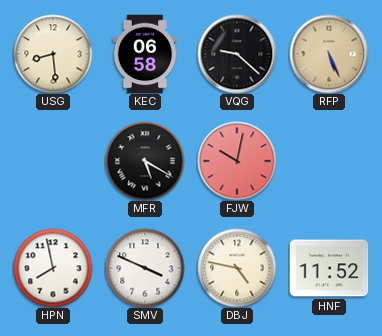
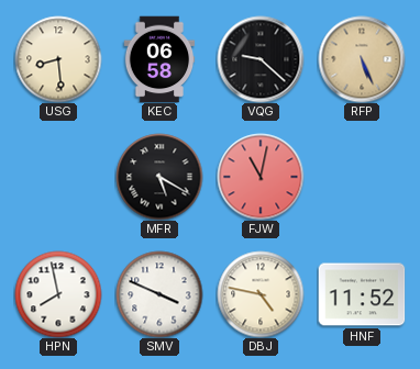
FJW: 10:02 -> 11:02 (261, 177)
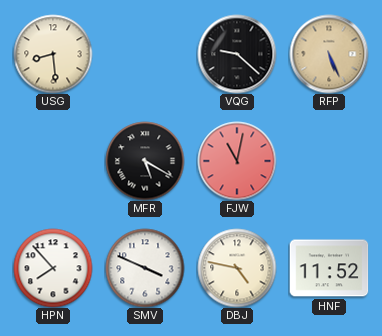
KEC: 06:58 -> none (159, 59)
HPN: 7:58 -> 7:53 (53, 268)
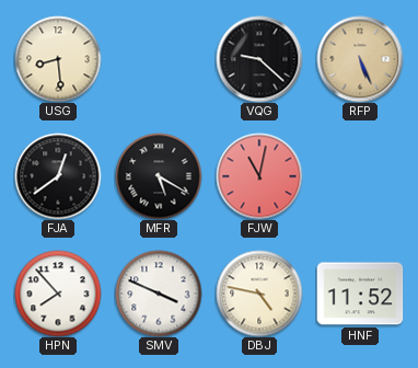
FJA: none -> 12:39 (58, 176)
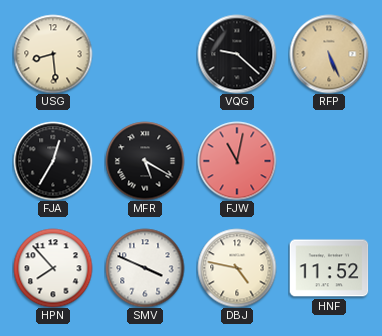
FJA: 12:39 -> 12:35 (53, 161)
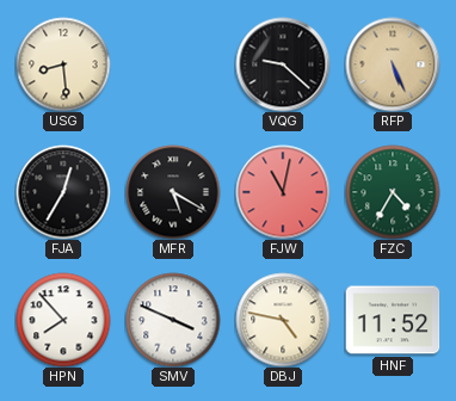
FZC: none -> 4:35 (393, 192)
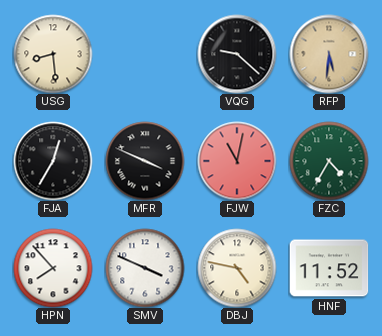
RFP: 5:26 -> 5:31 (329, 54)
MFR: 5:20 -> 3:49 (145, 161)
